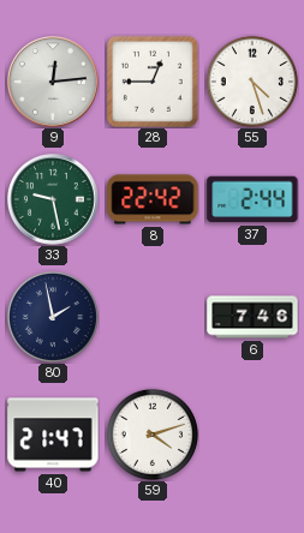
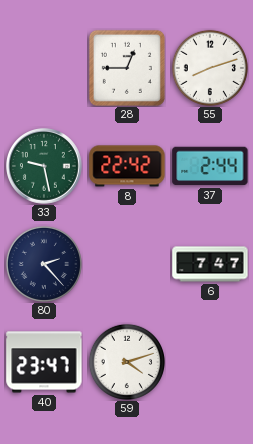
9: 12:14 -> none (54, 83)
55: 4:27 -> 8:12 (210, 68)
80: 1:58 -> 2:23 (44, 264)
6: 7:46 -> 7:47 (210, 264)
40: 21:47 -> 23:47 (44, 362)
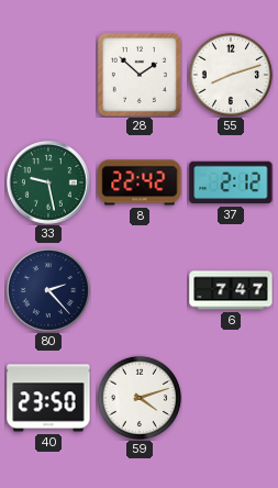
28: 12:45 -> 1:52 (140, 75)
37: 2:44 -> 2:12 (231, 182)
40: 23:47 -> 23:50 (48, 398)
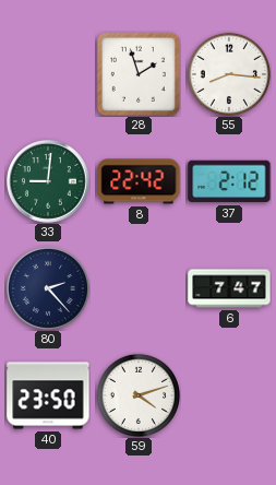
28: 1:52 -> 1:57 (139, 74)
55: 8:12 -> 8:16 (229, 74)
33: 9:28 -> 9:01 (49, 182)
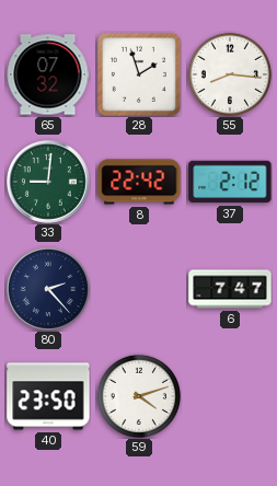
65: none -> 07:32 (48, 74)
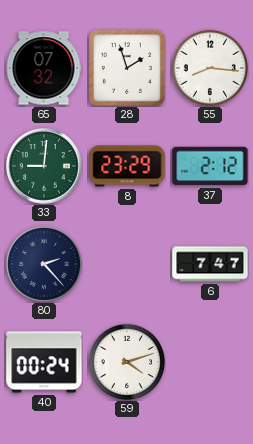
8: 22:42 -> 23:29 (127, 166)
40: 23:50 -> 00:24 (44, 362)
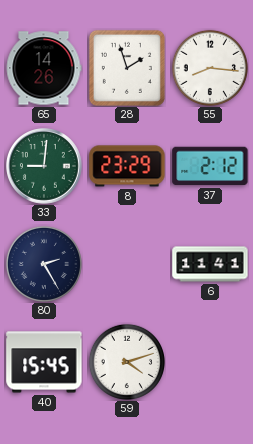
65: 07:32 -> 14:26 (44, 68)
80: 2:23 -> 2:25 (44, 264)
6: 7:47 -> 11:41 (210, 264)
40: 00:24 -> 15:45 (44, 362)
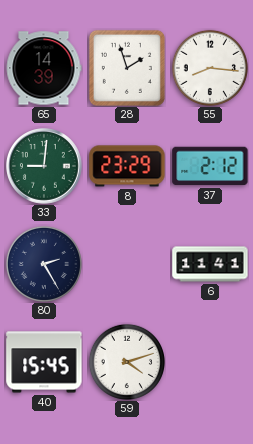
65: 14:26 -> 14:39 (44, 68)
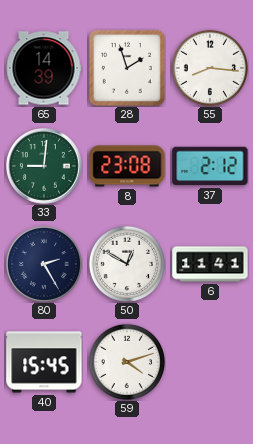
8: 23:29 -> 23:08 (127, 166)
50: none -> 12:50 (127, 264)
